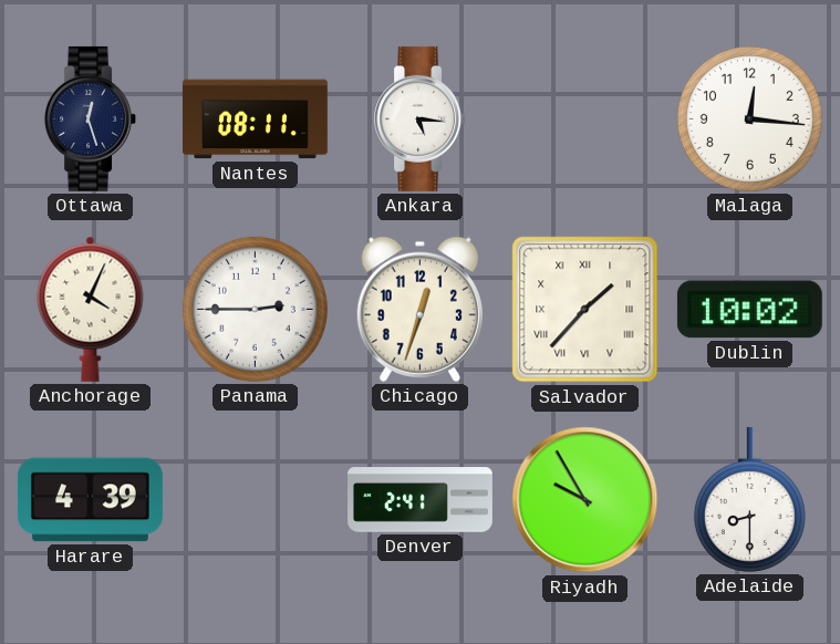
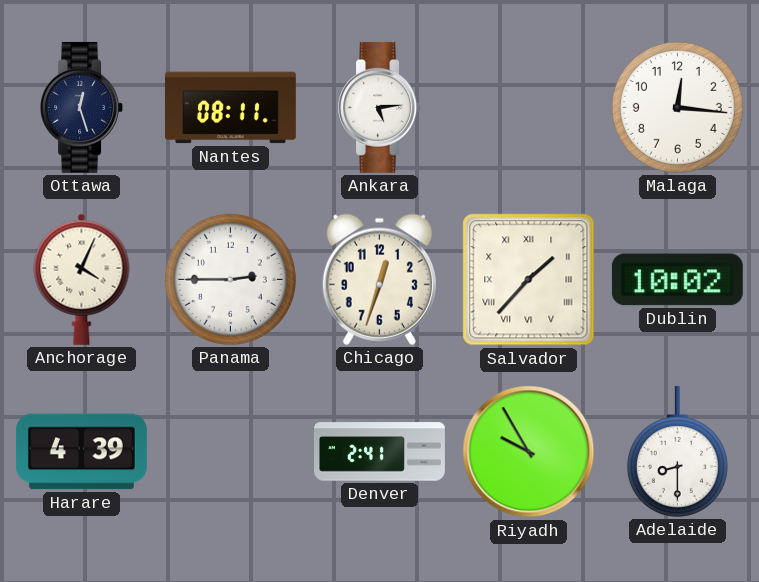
Ankara: 5:16 -> 5:14 (380, 107)
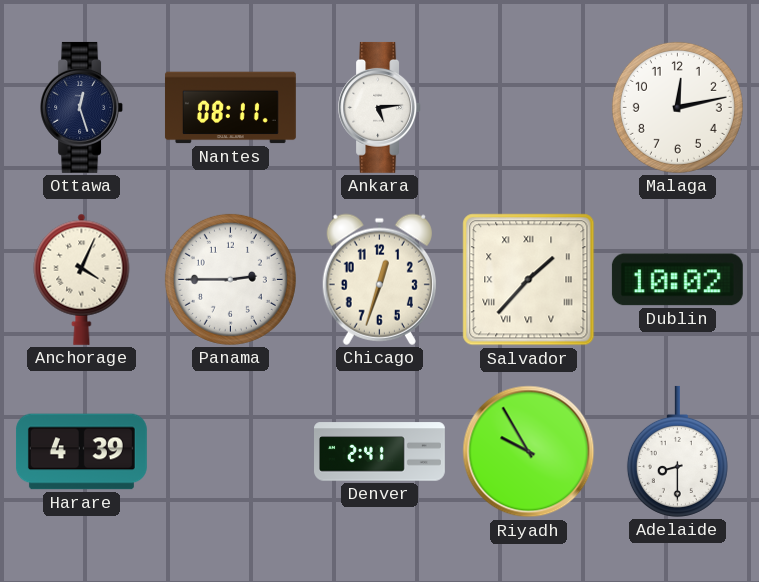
Malaga: 12:16 -> 12:13 (677, 107)
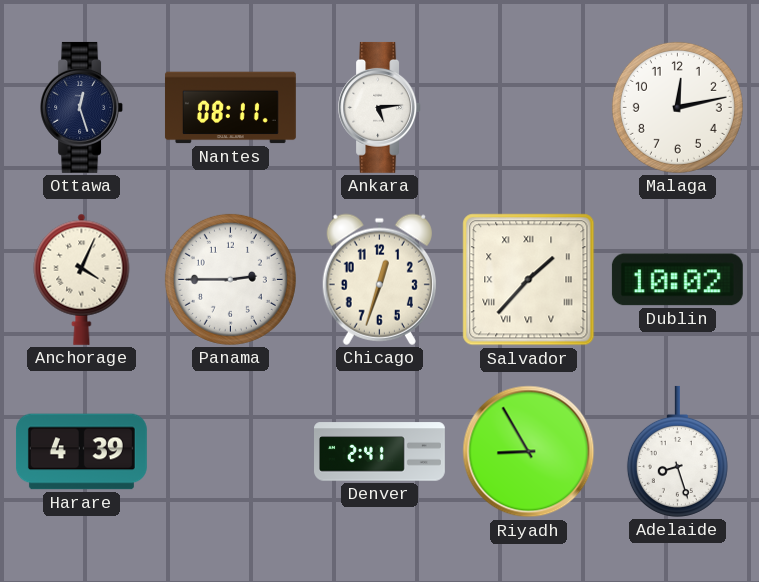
Riyadh: 9:55 -> 8:55 (529, 452)
Adelaide: 8:30 -> 8:27 (677, 451)
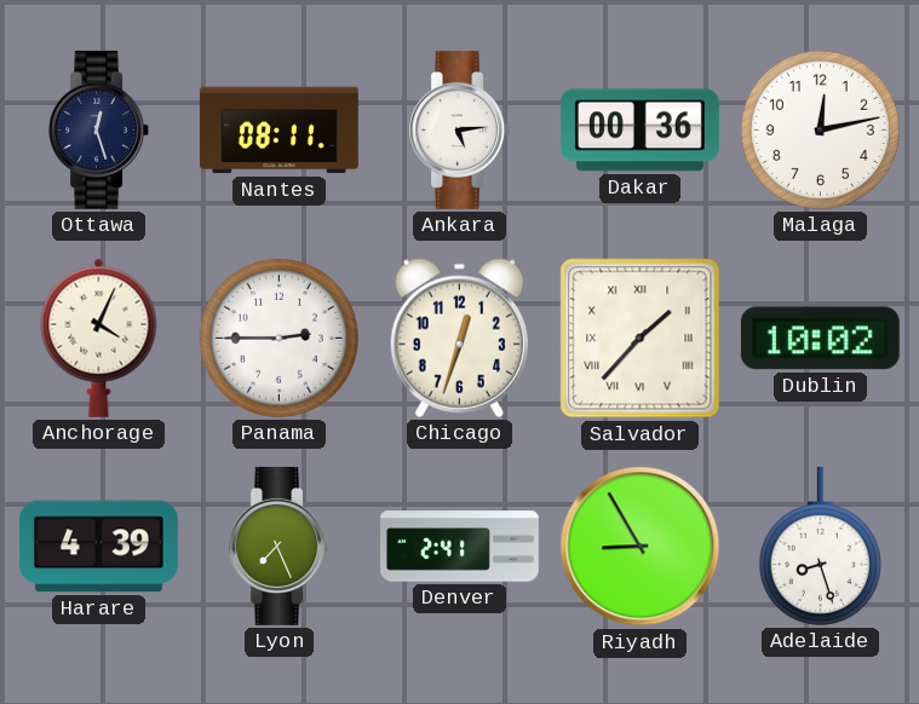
Dakar: none -> 00:36 (639, 131)
Lyon: none -> 7:26 (280, 546)
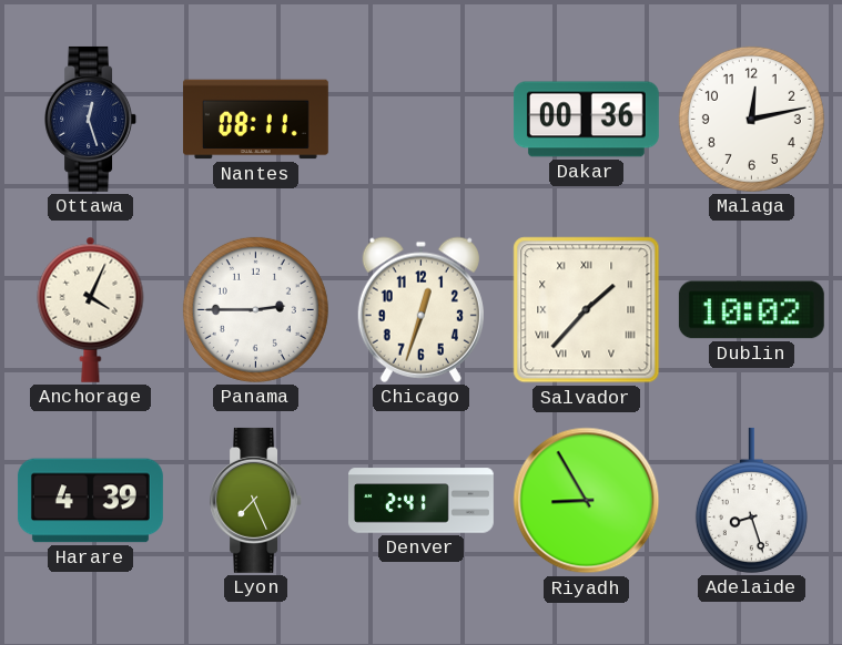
Ankara: 5:14 -> none (460, 129)
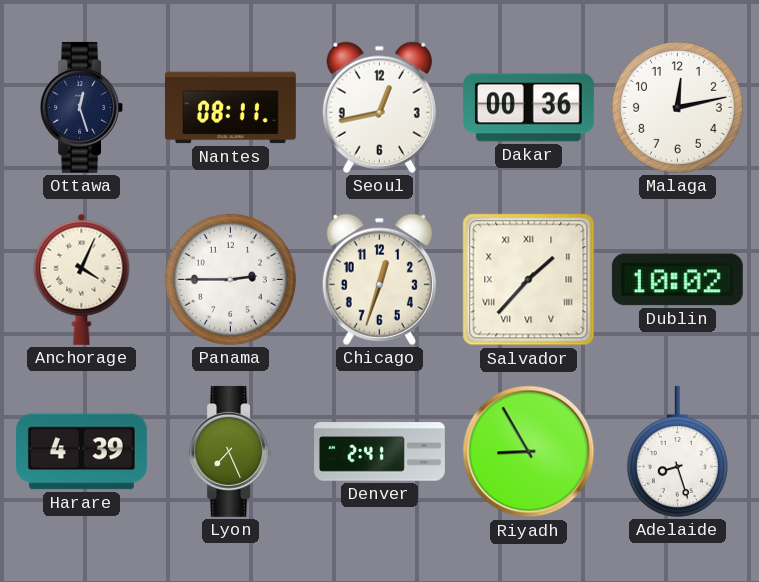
Seoul: none -> 12:43 (379, 107)
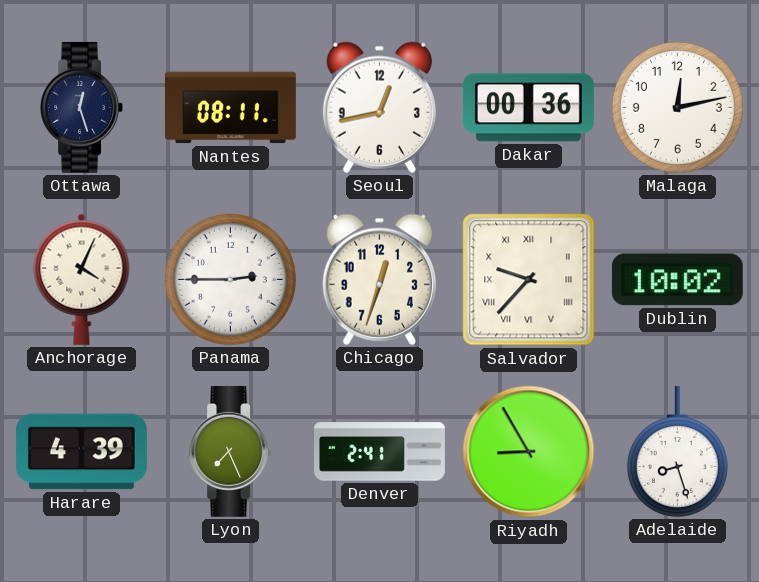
Salvador: 1:37 -> 9:37 (529, 280)
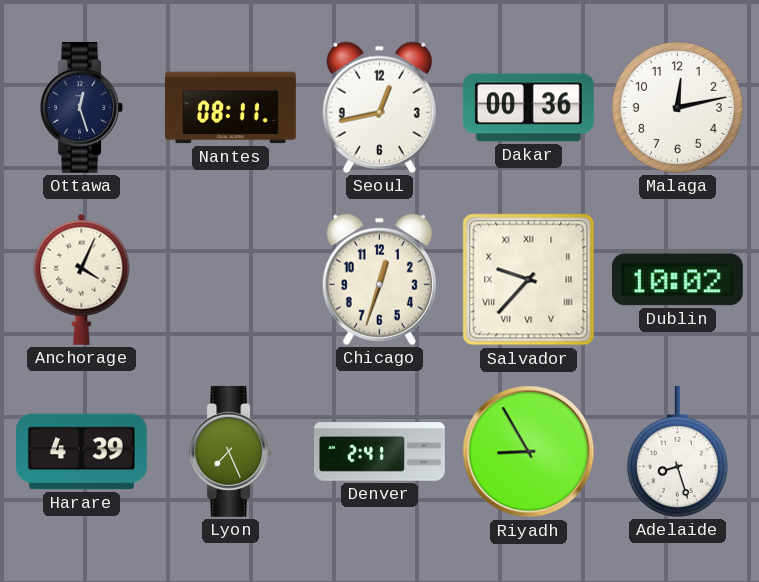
Panama: 2:45 -> none (230, 279)
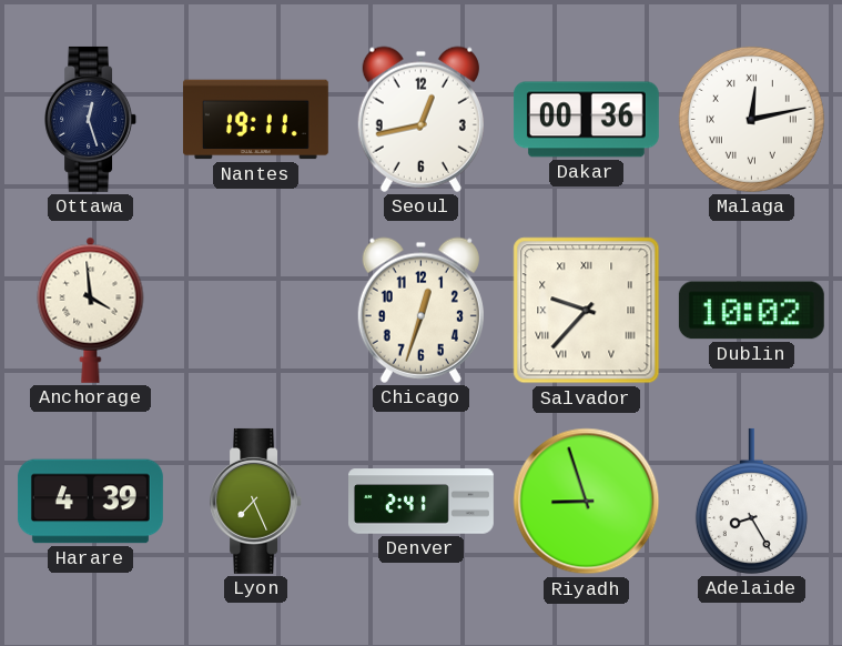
Nantes: 08:11 -> 19:11 (255, 120)
Malaga numerals: Arabic -> Roman (751, 119)
Anchorage: 4:04 -> 3:59 (91, 310)
Riyadh: 8:55 -> 8:57 (587, 502)
Adelaide: 8:27 -> 8:25 (751, 501)
